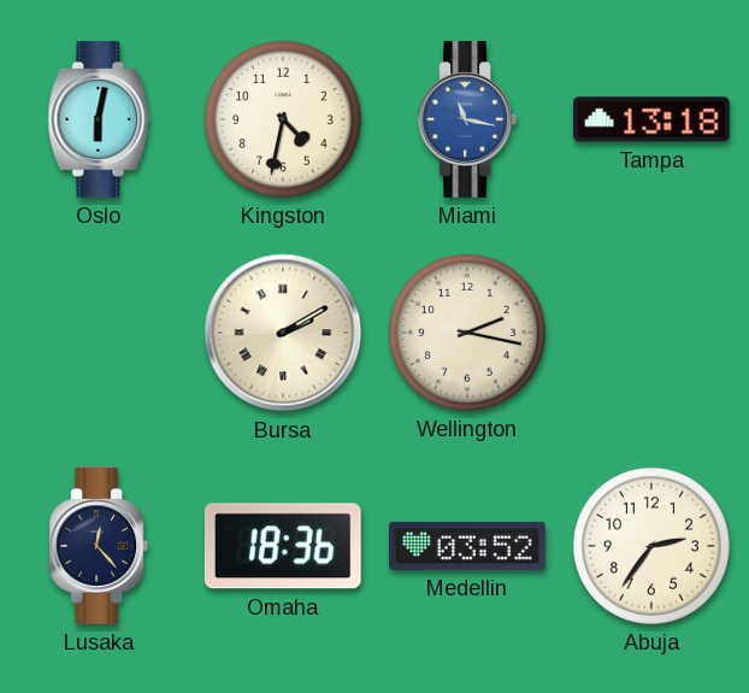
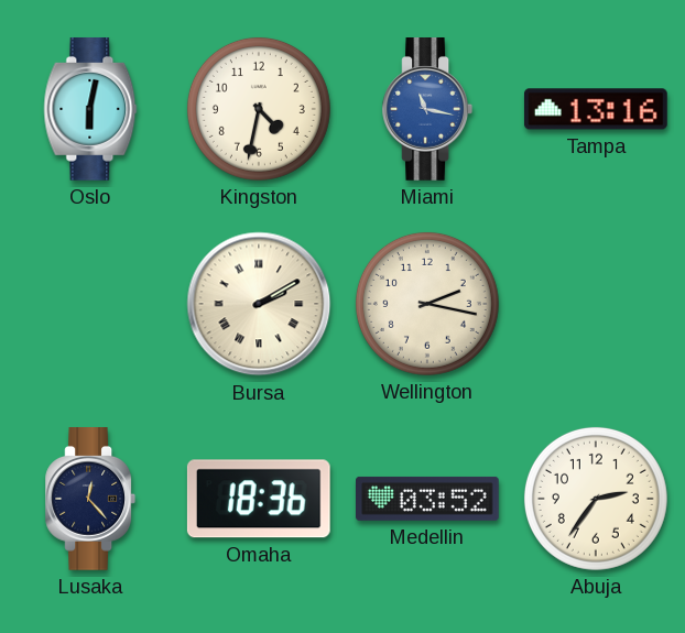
Tampa: 13:18 -> 13:16 (596, 109)
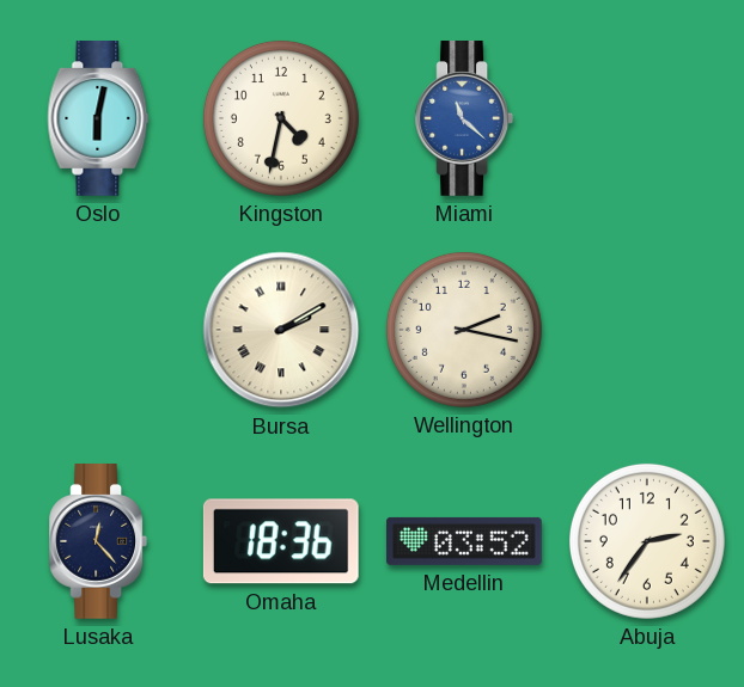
Miami: 11:17 -> 11:22 (464, 119)
Tampa: 13:16 -> none (596, 109)
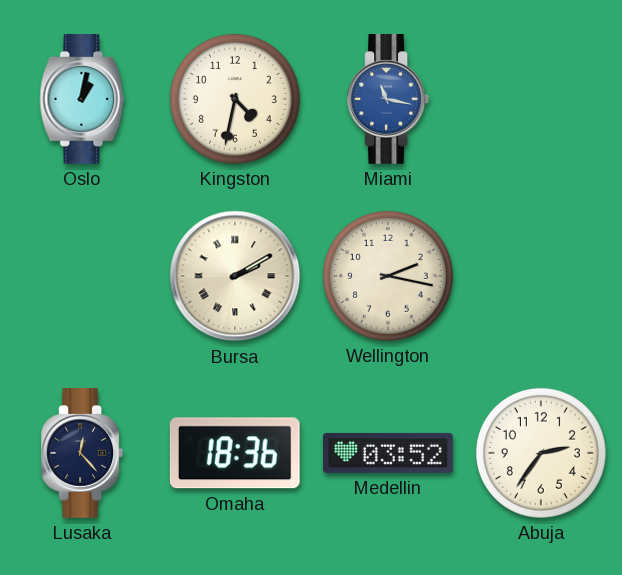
Oslo: 6:02 -> 1:02 (82, 100)
Miami: 11:22 -> 11:17 (388, 100)
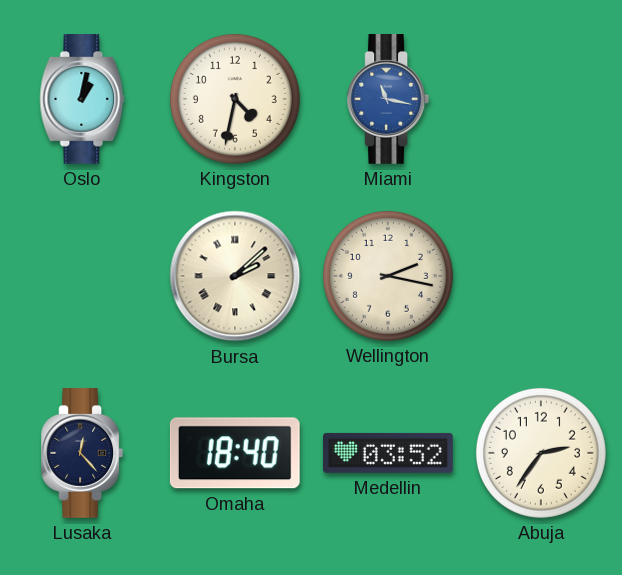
Bursa: 2:10 -> 2:08 (235, 276)
Omaha: 18:36 -> 18:40 (235, 453)
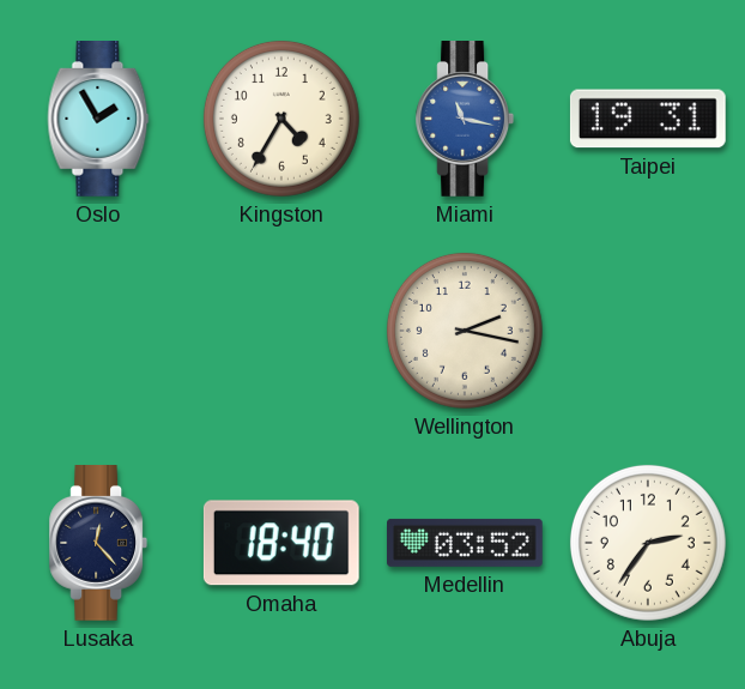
Oslo: 1:02 -> 1:55 (98, 120)
Kingston: 4:32 -> 4:35 (281, 119)
Taipei: none -> 19:31 (648, 119)
Bursa: 2:08 -> none (235, 276)
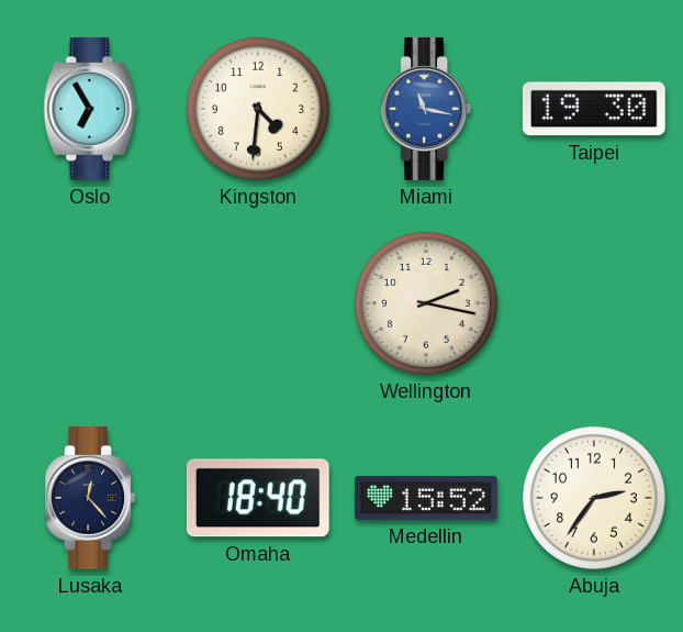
Oslo: 1:55 -> 6:55 (90, 110)
Kingston: 4:35 -> 4:31 (258, 109)
Taipei: 19:31 -> 19:30 (594, 109)
Medellin: 03:52 -> 15:52 (427, 498)
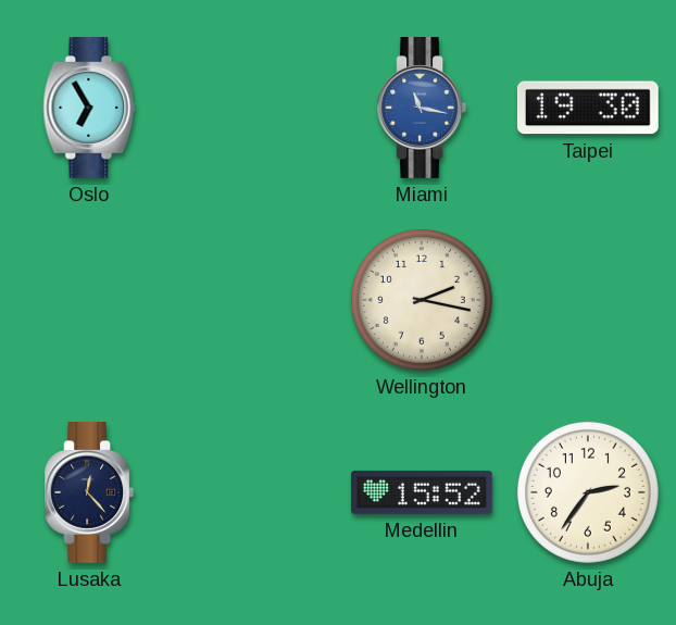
Kingston: 4:31 -> none (258, 109)
Omaha: 18:40 -> none (258, 498)
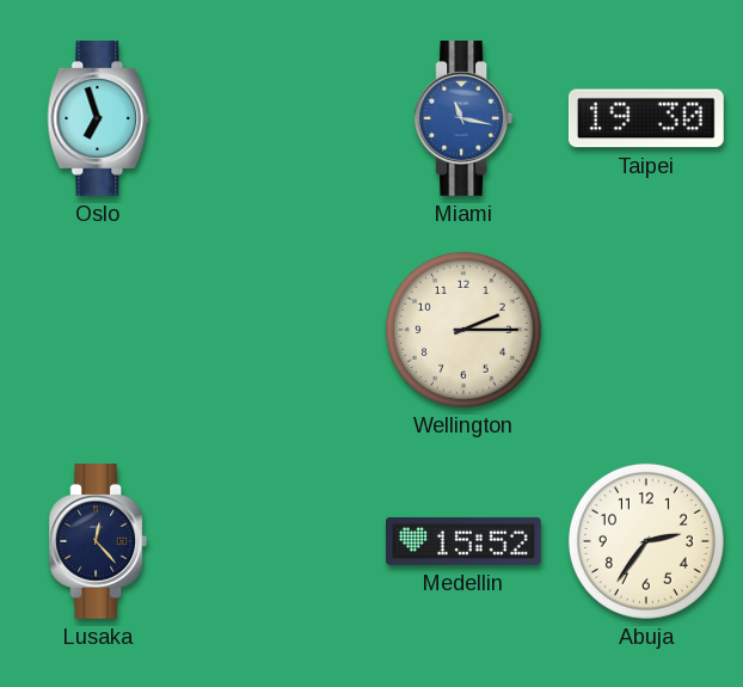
Oslo: 6:55 -> 6:57 (98, 119)
Wellington: 2:17 -> 2:15 (463, 330)
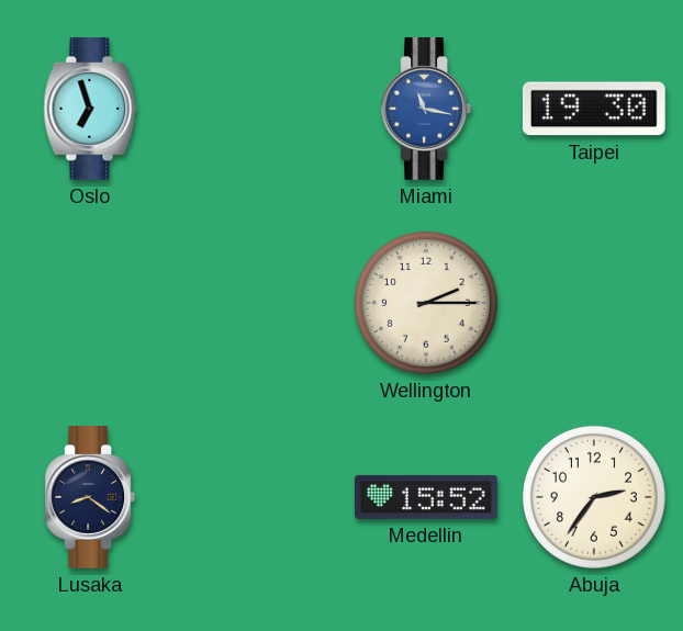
Lusaka: 12:23 -> 8:21 (90, 498)
